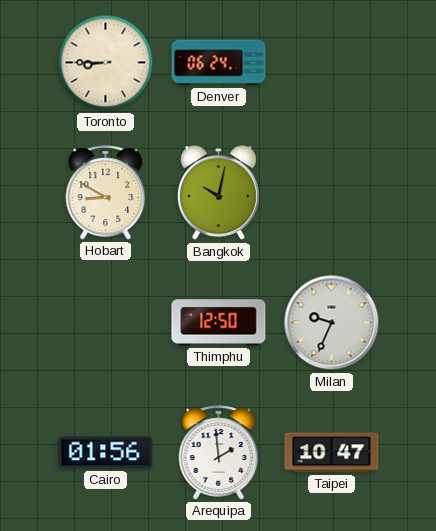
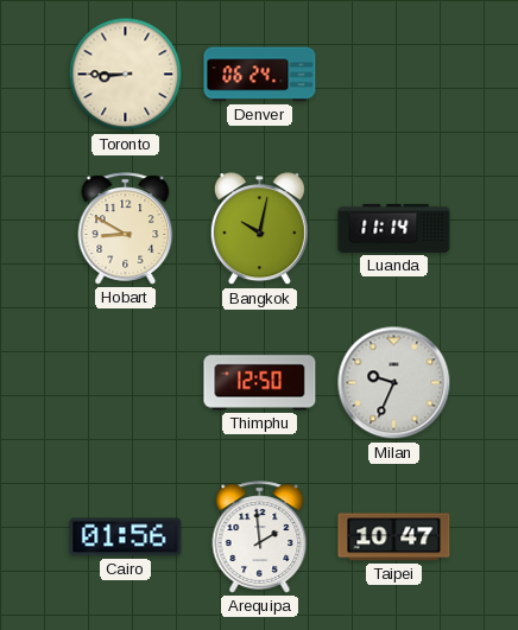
Luanda: none -> 11:14 (394, 228)
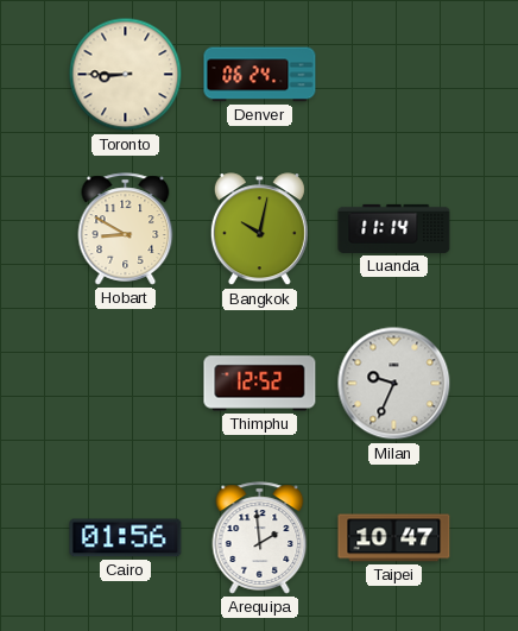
Thimphu: 12:50 -> 12:52 (260, 384)
